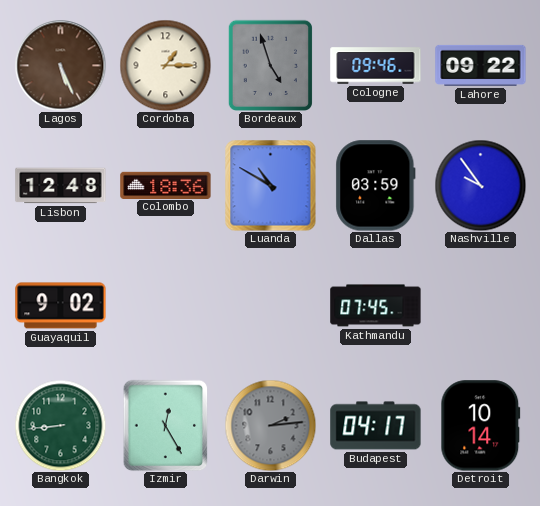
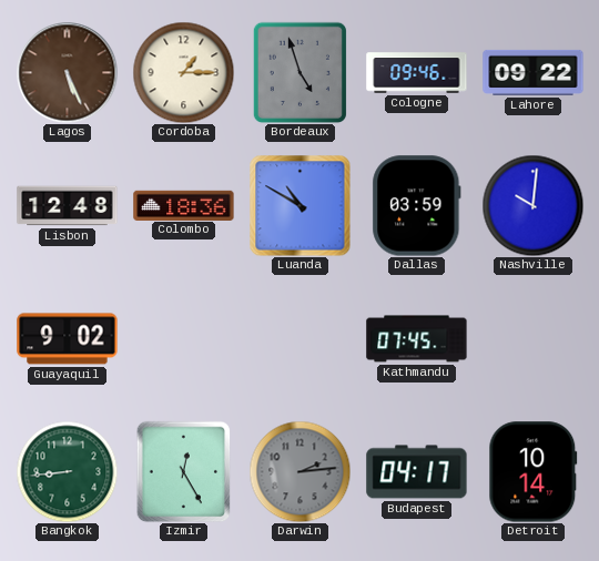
Nashville: 9:54 -> 10:01 (532, 205)
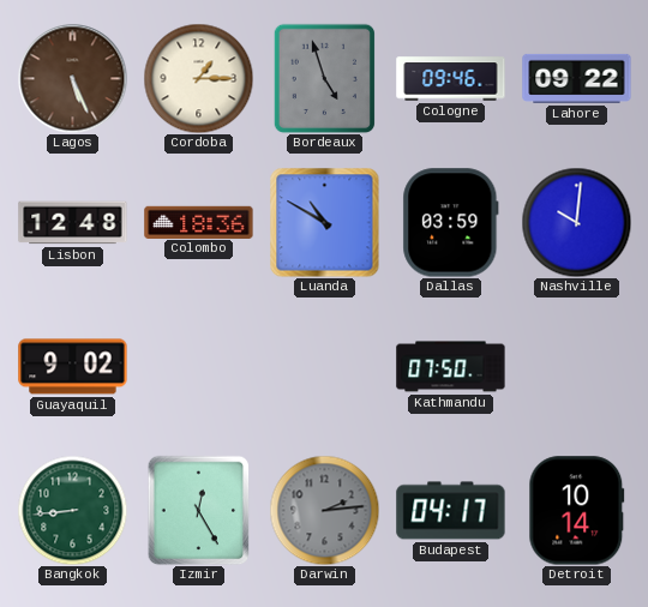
Kathmandu: 07:45 -> 07:50 (451, 367)
